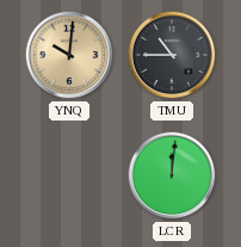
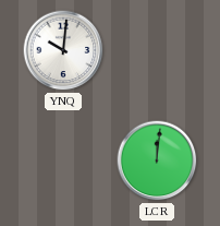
YNQ dial: champagne -> white (63, 50)
TMU: 10:45 -> none (172, 55)
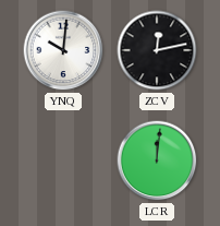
ZCV: none -> 12:13 (157, 50)
